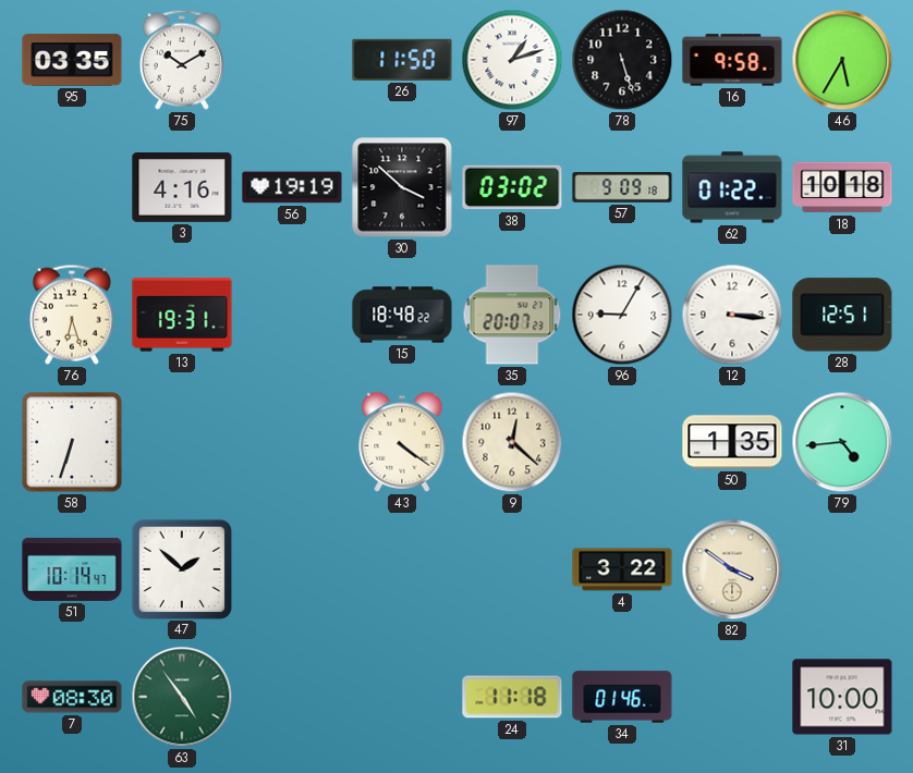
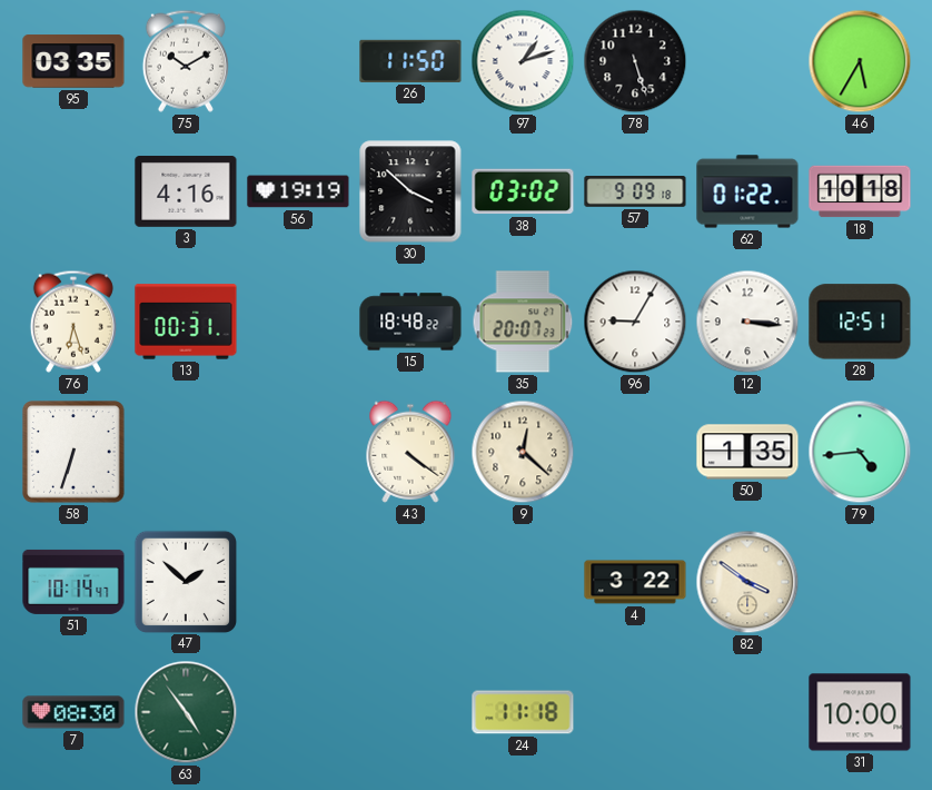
16: 9:58 -> none (732, 60)
13: 19:31 -> 00:31 (186, 322)
34: 01:46 -> none (622, 697)
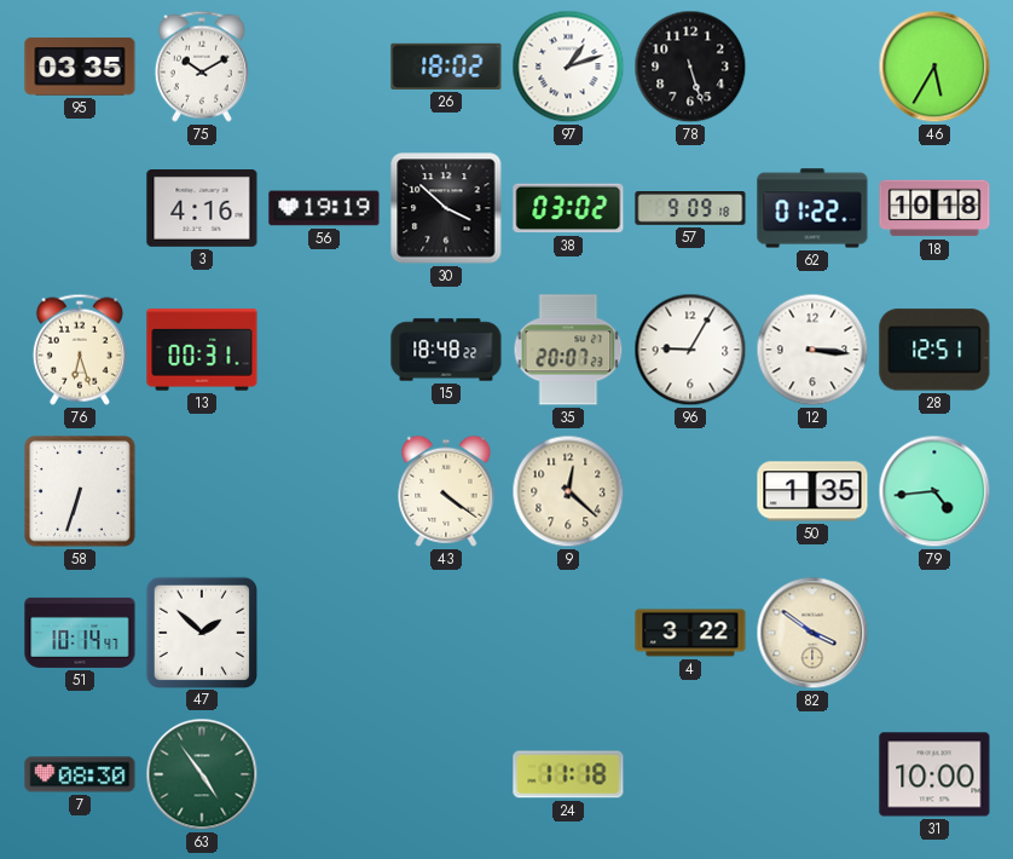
26: 11:50 -> 18:02 (446, 67)
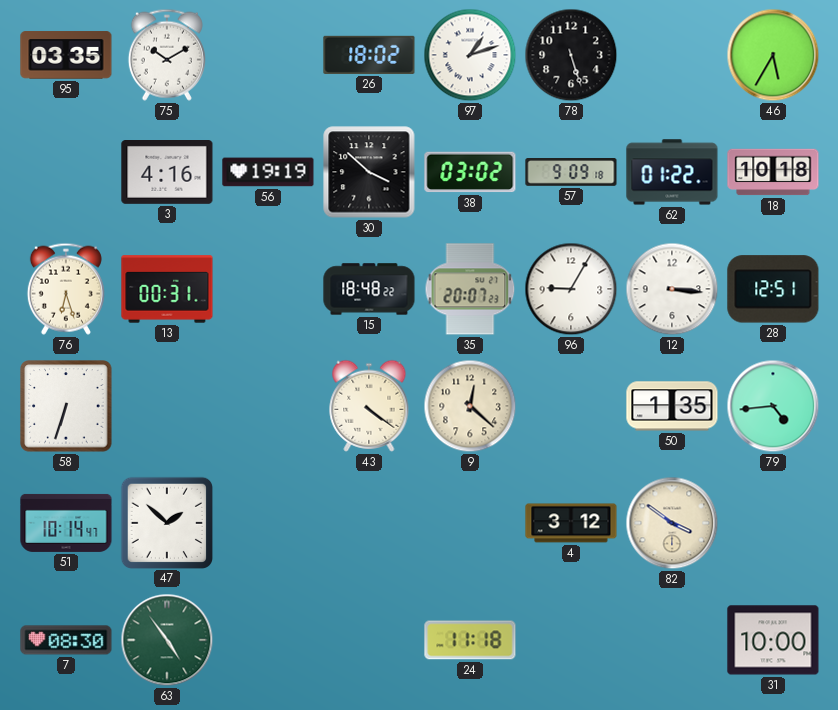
4: 3:22 -> 3:12 (571, 523)
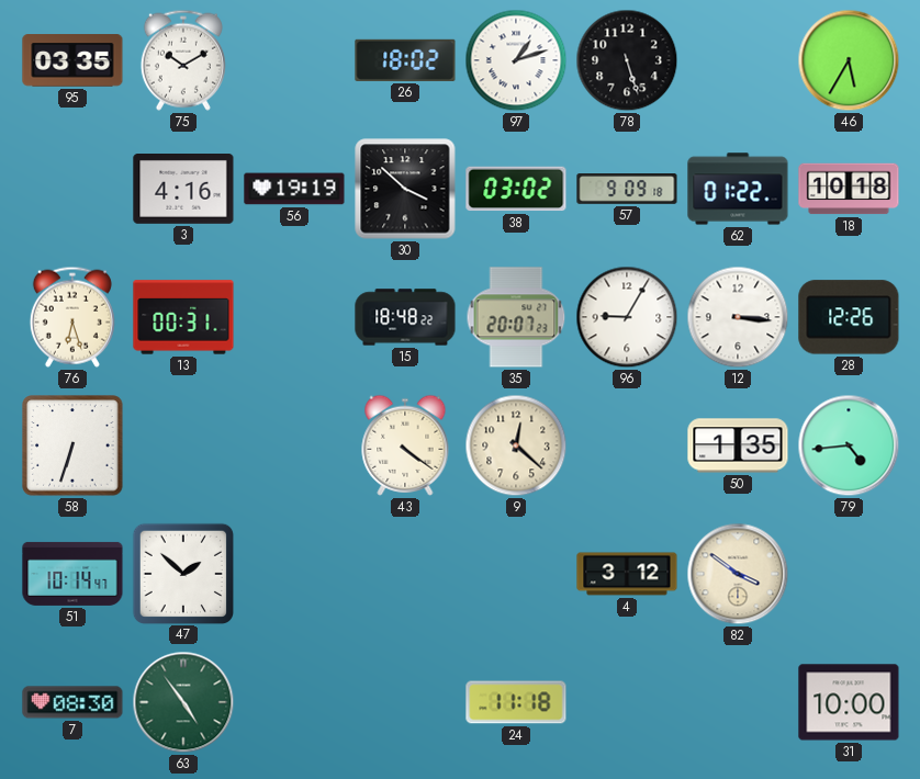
28: 12:51 -> 12:26 (849, 317)
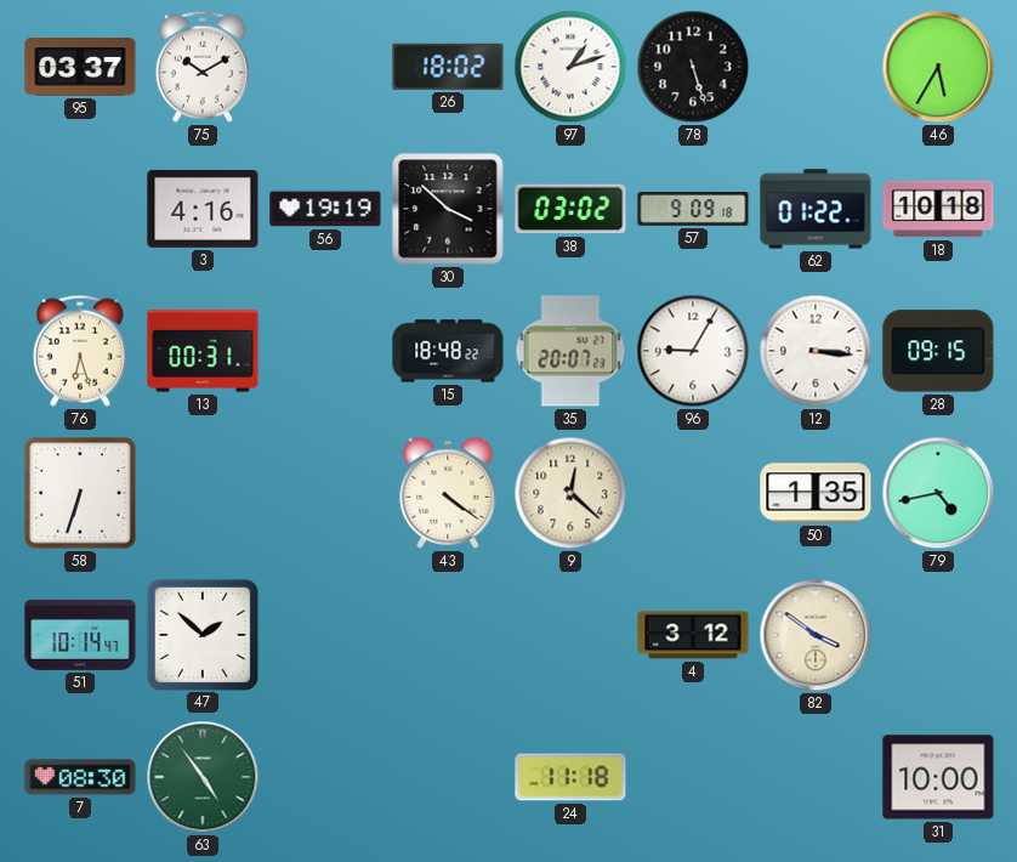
95: 03:35 -> 03:37 (80, 67)
28: 12:26 -> 09:15 (938, 351)
79: 4:44 -> 4:43 (938, 493)
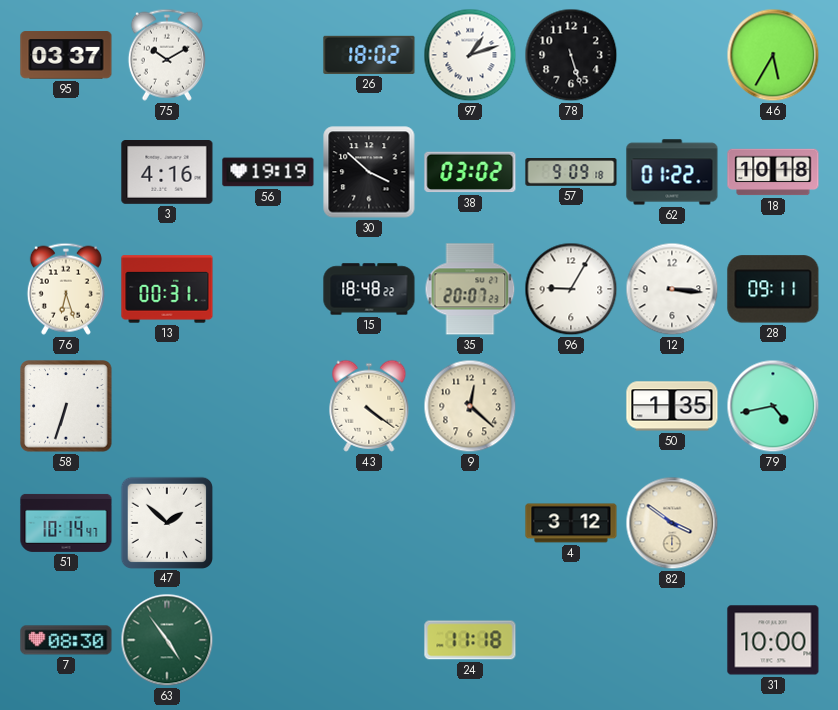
28: 09:15 -> 09:11 (773, 289)
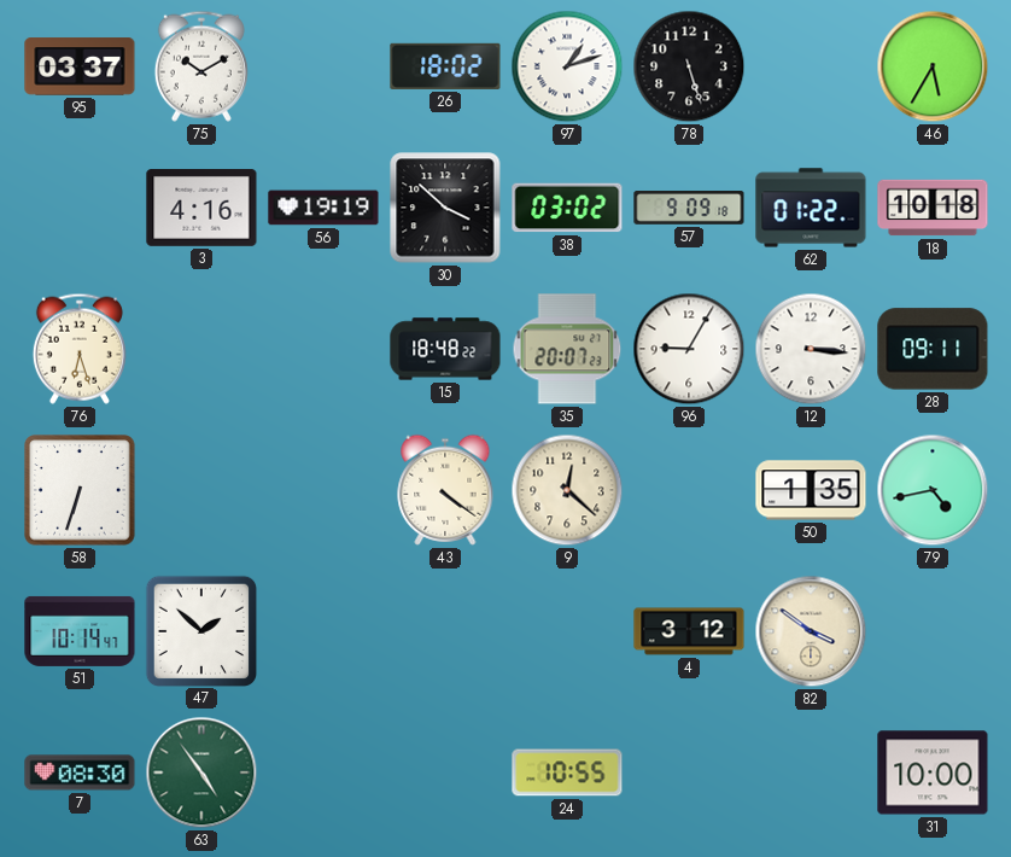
13: 00:31 -> none (167, 289)
24: 11:18 -> 10:55 (567, 773)
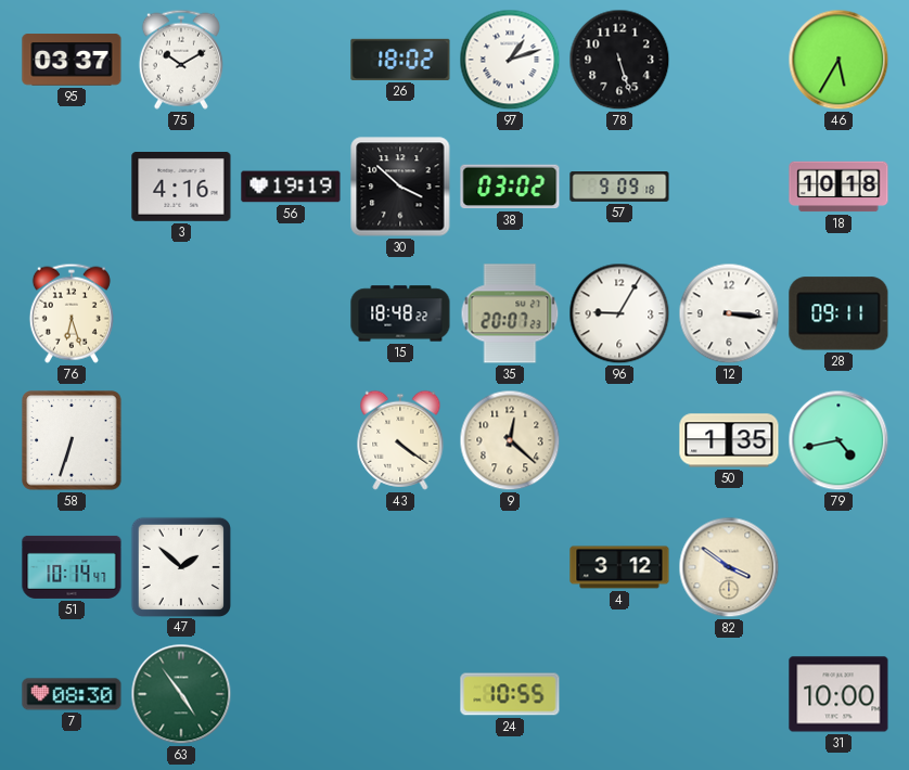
62: 01:22 -> none (811, 208)
